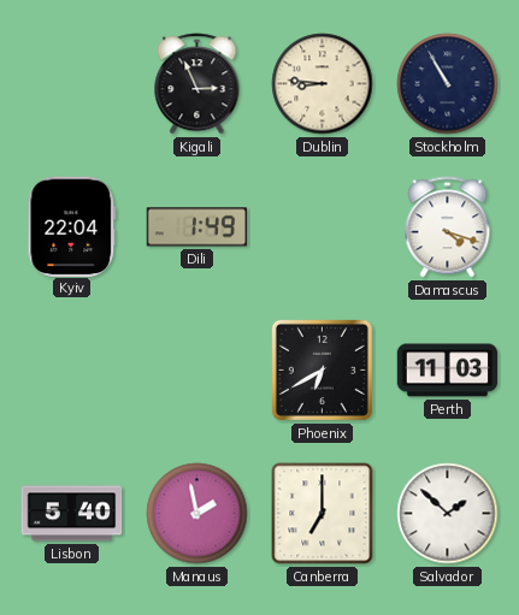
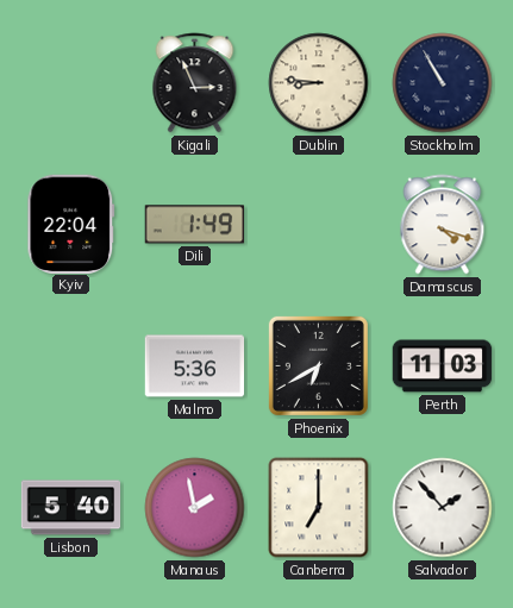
Malmo: none -> 5:36 (195, 366)
Salvador: 1:52 -> 1:53 (443, 508)
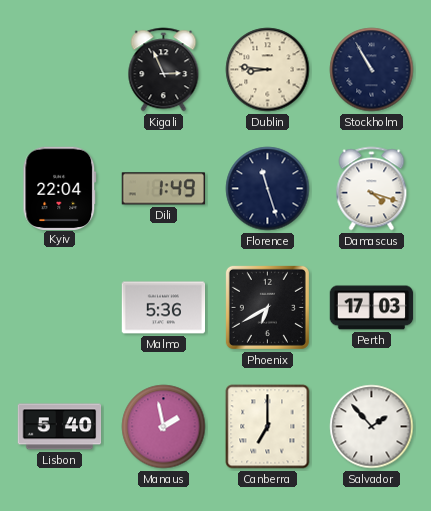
Florence: none -> 11:27 (268, 189)
Perth: 11:03 -> 17:03 (372, 308)
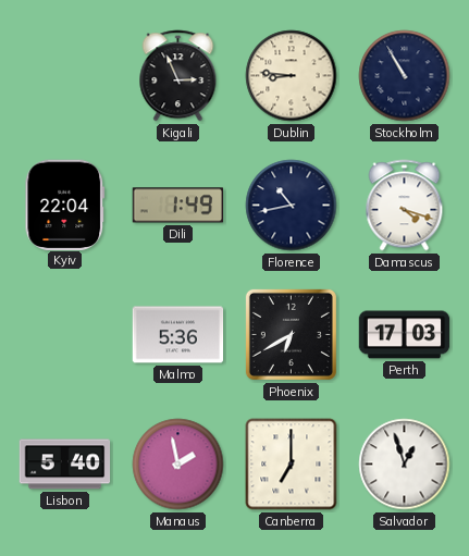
Florence: 11:27 -> 10:43 (292, 206)
Salvador: 1:53 -> 12:57 (405, 465)
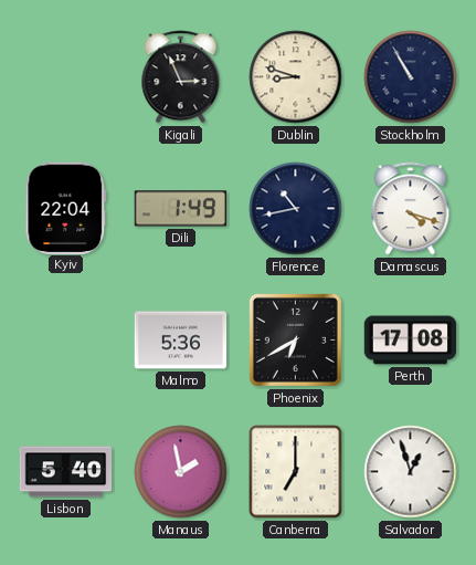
Dublin: 8:46 -> 8:48 (296, 77)
Perth: 17:03 -> 17:08 (411, 341)
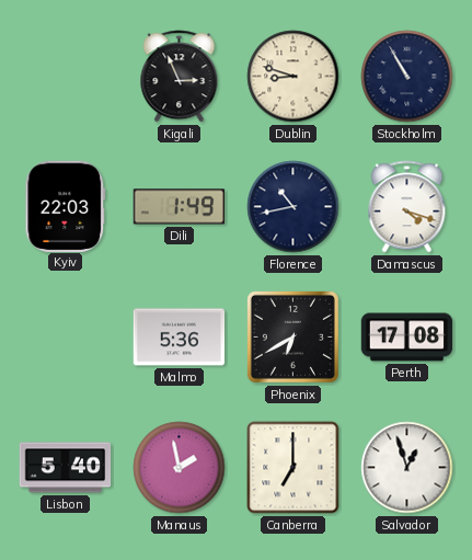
Kyiv: 22:04 -> 22:03 (66, 206)
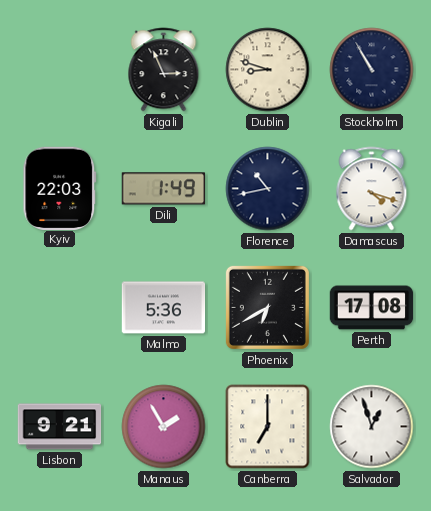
Lisbon: 5:40 -> 9:21 (60, 427)
Manaus: 1:58 -> 1:55 (164, 427)
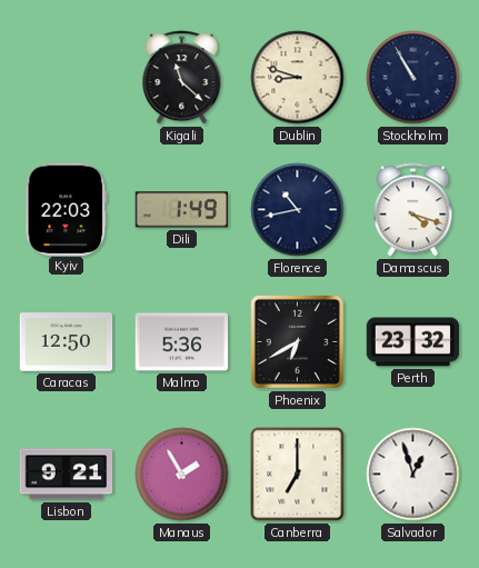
Kigali: 2:56 -> 11:22 (182, 78)
Caracas: none -> 12:50 (67, 342)
Perth: 17:08 -> 23:32 (413, 342)
